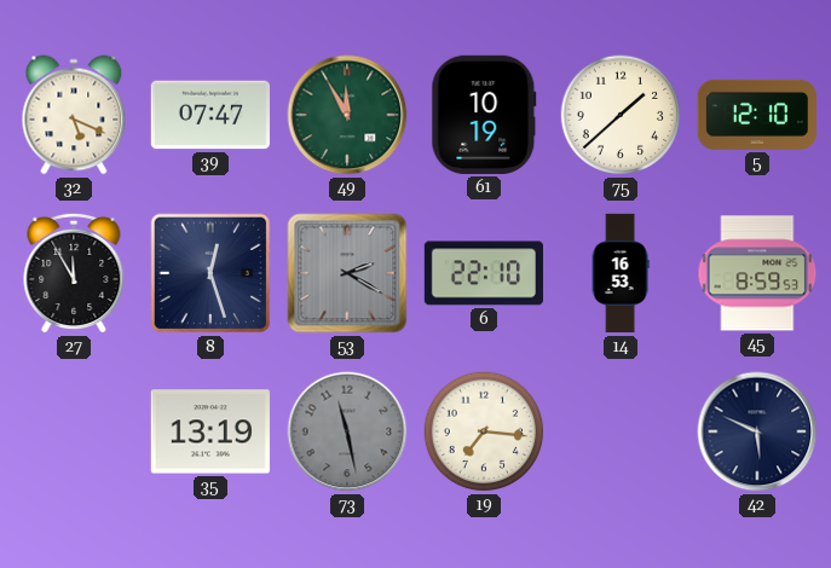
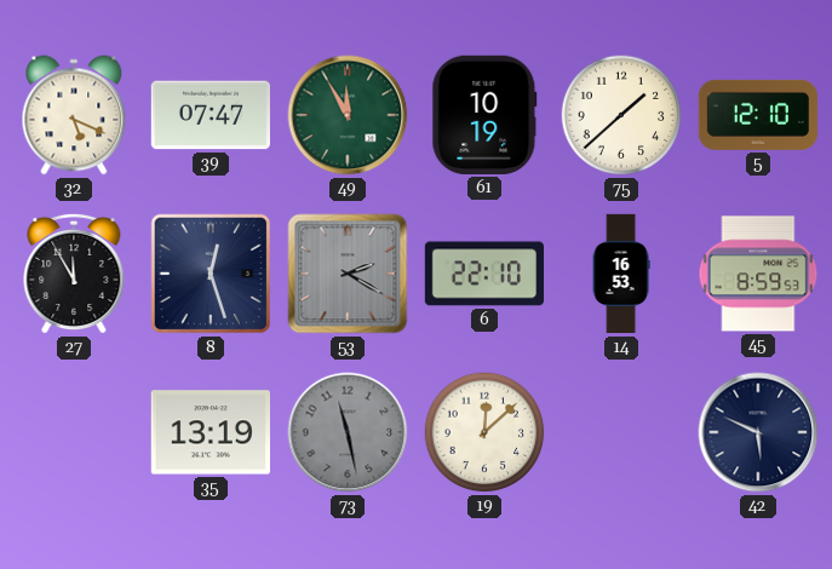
19: 7:16 -> 12:08 (484, 432)
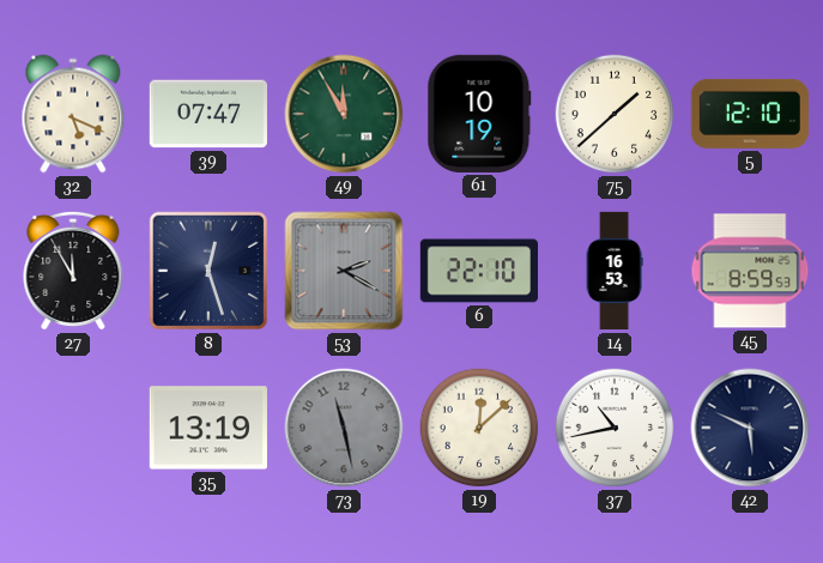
37: none -> 10:43 (615, 428)
